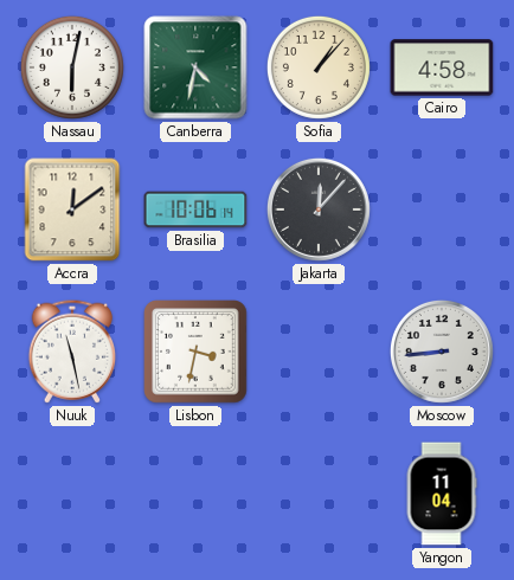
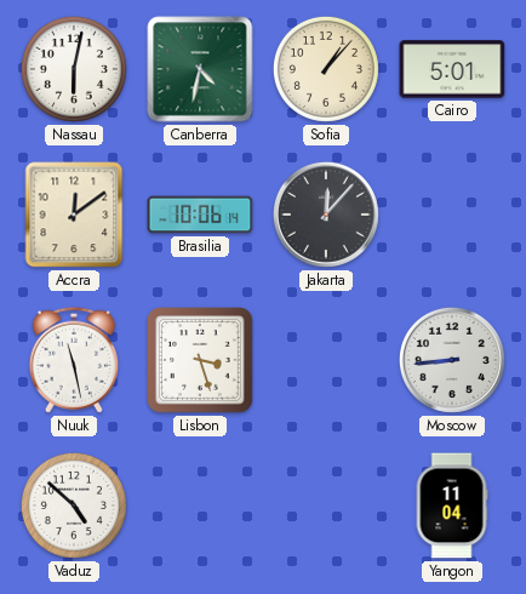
Cairo: 4:58 -> 5:01 (452, 69)
Lisbon: 3:32 -> 3:27 (201, 361)
Vaduz: none -> 4:52 (74, 506)
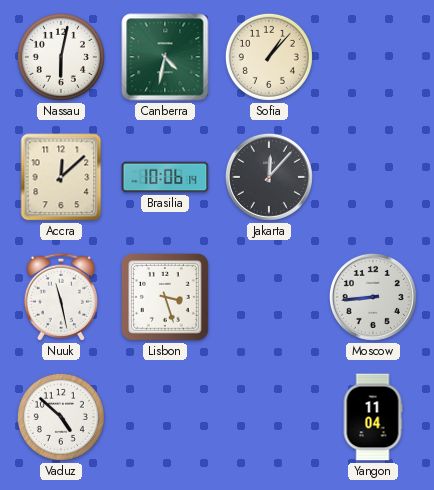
Cairo: 5:01 -> none (452, 69)
Accra: 12:09 -> 12:08 (61, 177)
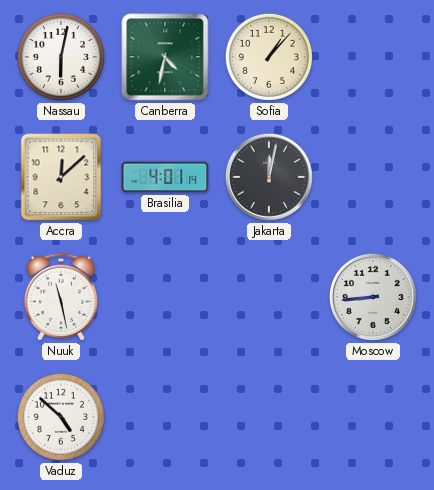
Brasilia: 10:06 -> 4:01 (165, 177)
Jakarta: 12:07 -> 12:02 (269, 177)
Lisbon: 3:27 -> none (166, 298)
Yangon: 11:04 -> none (373, 417)
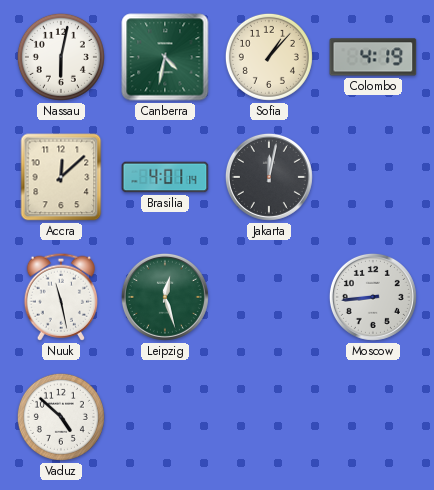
Colombo: none -> 4:19 (373, 57)
Leipzig: none -> 12:27 (165, 297)
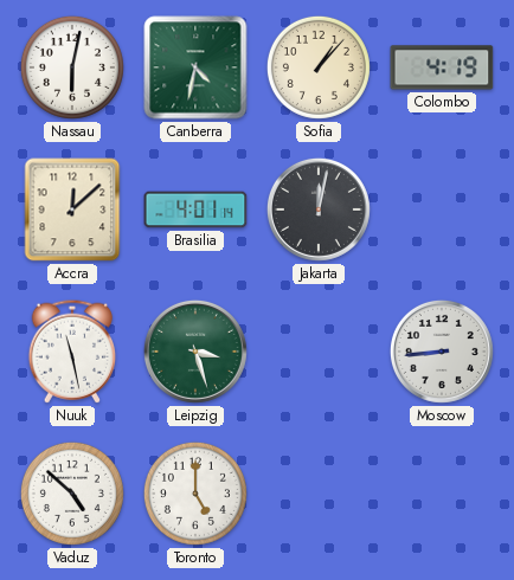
Leipzig: 12:27 -> 3:27 (195, 352)
Toronto: none -> 5:00 (195, 494)
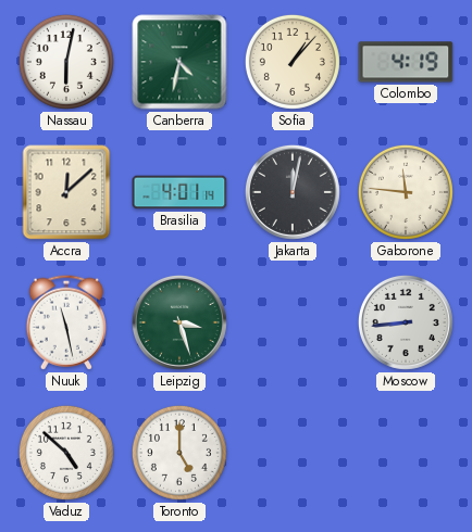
Gaborone: none -> 11:46 (406, 192)
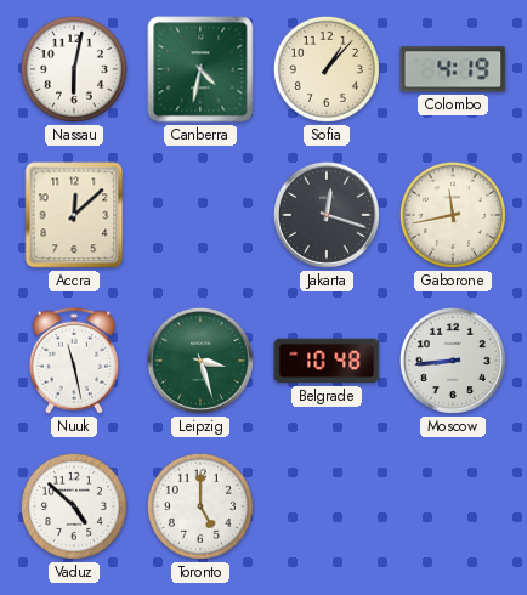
Brasilia: 4:01 -> none (179, 192)
Jakarta: 12:02 -> 12:18 (327, 215)
Gaborone: 11:46 -> 11:43 (453, 215)
Belgrade: none -> 10:48 (327, 361)
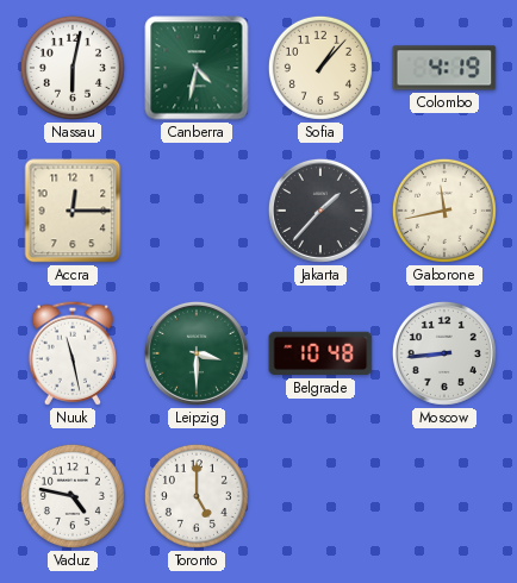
Accra: 12:08 -> 12:15 (73, 211)
Jakarta: 12:18 -> 1:37 (320, 211)
Leipzig: 3:27 -> 3:30 (197, 353)
Vaduz: 4:52 -> 4:47 (73, 496)
